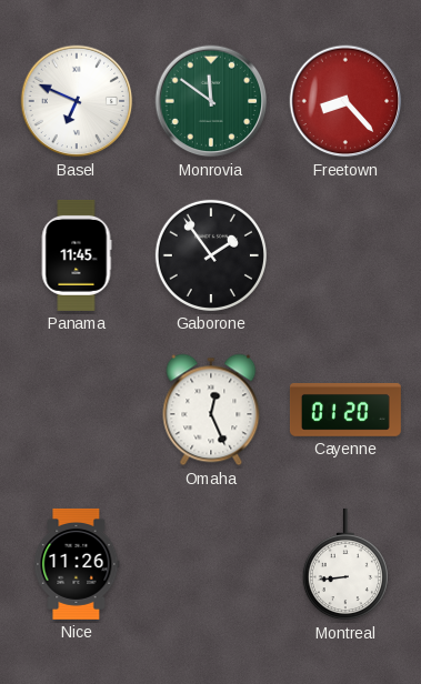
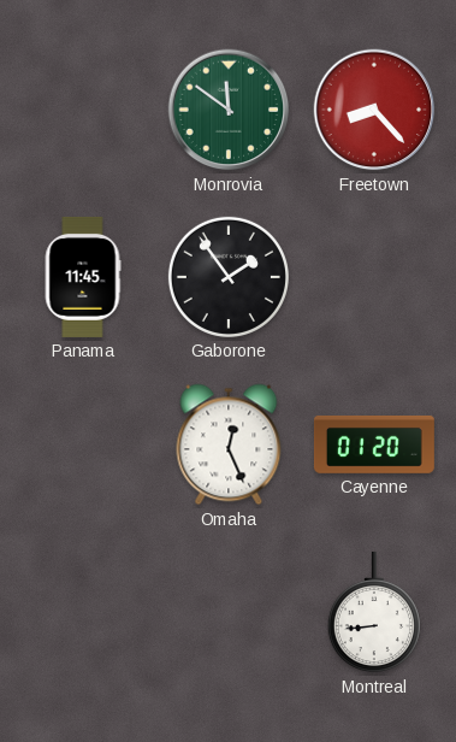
Basel: 6:49 -> none (77, 101)
Nice: 11:26 -> none (77, 564)
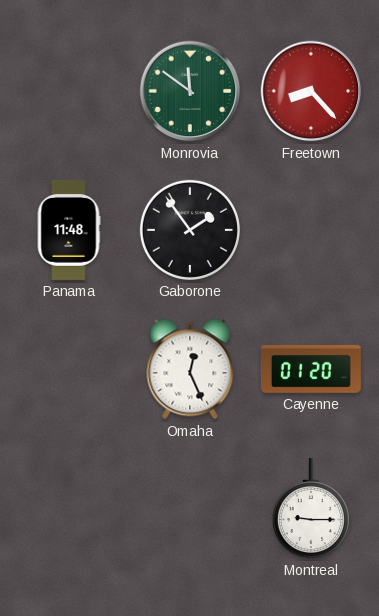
Panama: 11:45 -> 11:48 (69, 230)
Montreal: 8:44 -> 9:15 (311, 508)
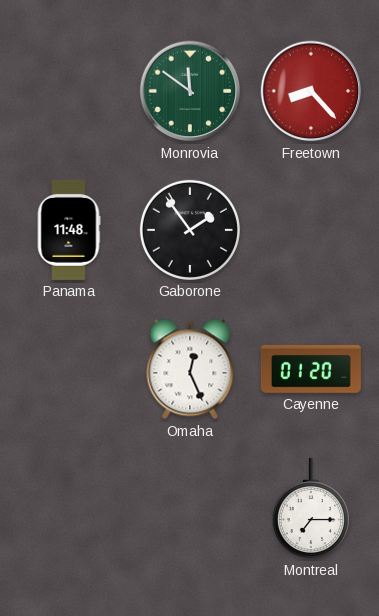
Montreal: 9:15 -> 7:15 (311, 508)
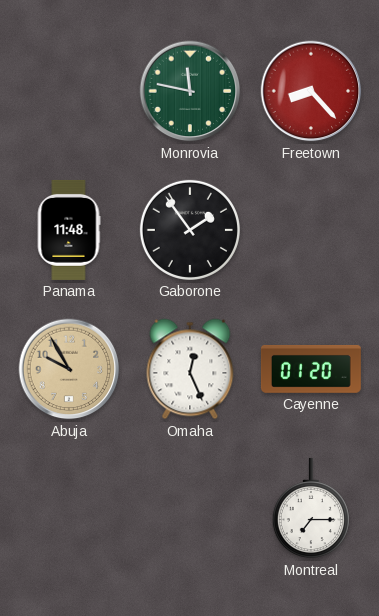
Monrovia: 11:51 -> 11:47 (190, 91)
Abuja: none -> 9:55 (69, 369)
